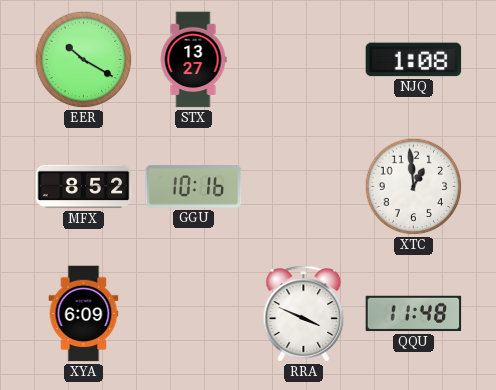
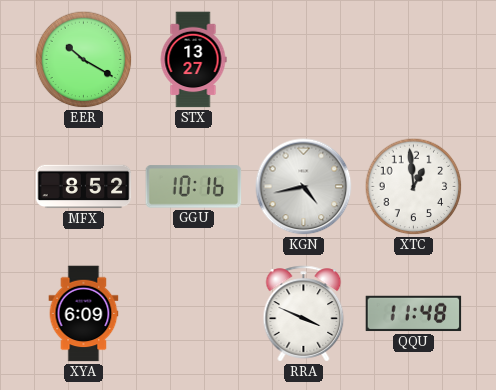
NJQ: 1:08 -> none (414, 60)
KGN: none -> 4:43 (304, 187)
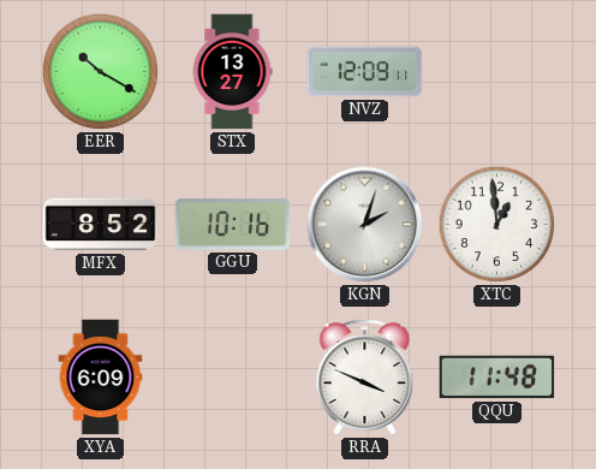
NVZ: none -> 12:09 (365, 72)
KGN: 4:43 -> 2:03 (365, 225)
